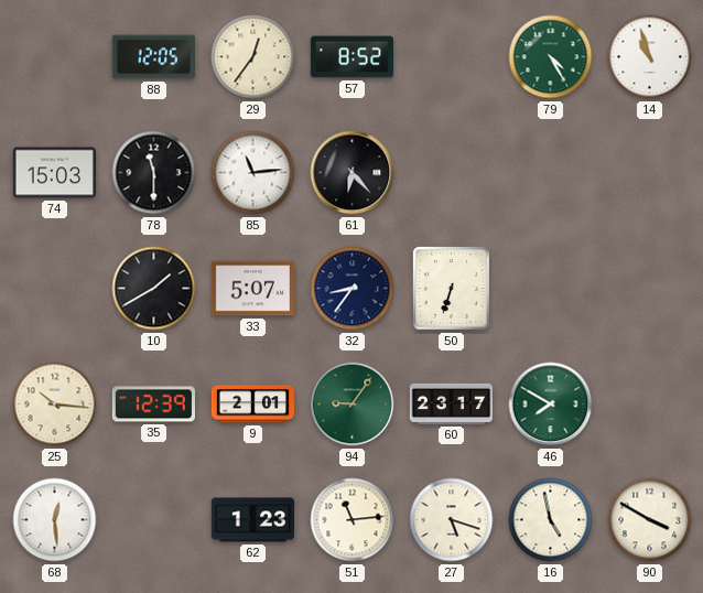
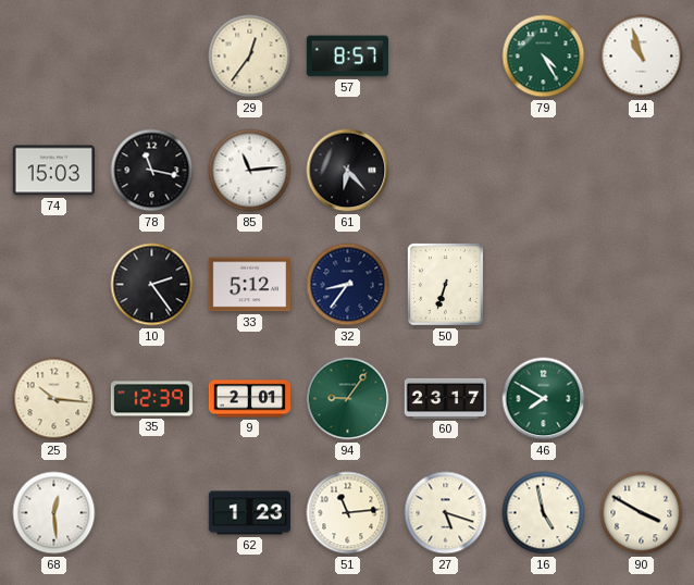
88: 12:05 -> none (153, 57)
57: 8:52 -> 8:57 (347, 57)
78: 11:30 -> 11:17 (152, 171)
10: 1:40 -> 2:24 (152, 285)
33: 5:07 -> 5:12 (249, 285)
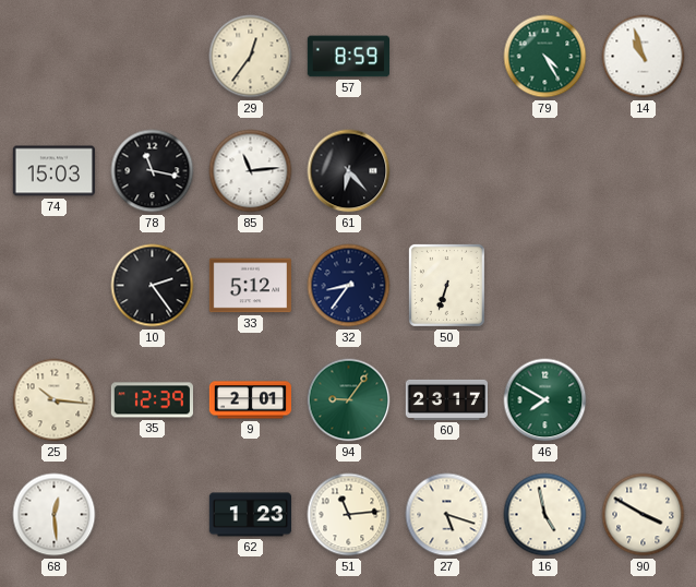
57: 8:57 -> 8:59 (348, 57)
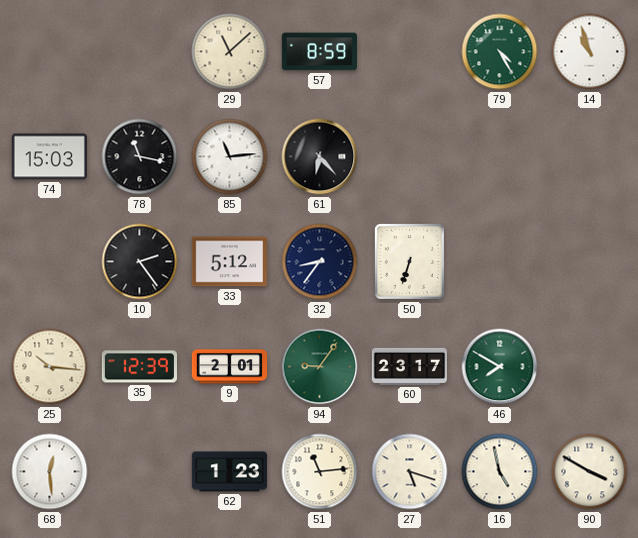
29: 12:36 -> 11:08 (230, 52)
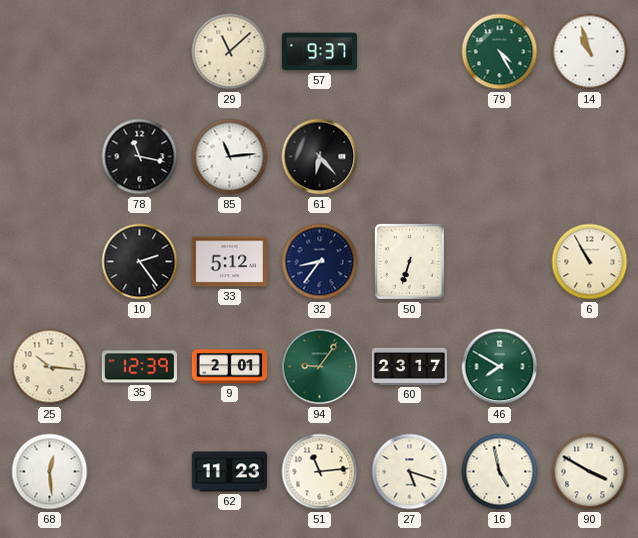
57: 8:59 -> 9:37 (319, 52)
74: 15:03 -> none (49, 157)
6: none -> 10:55 (590, 262)
62: 1:23 -> 11:23 (229, 472)
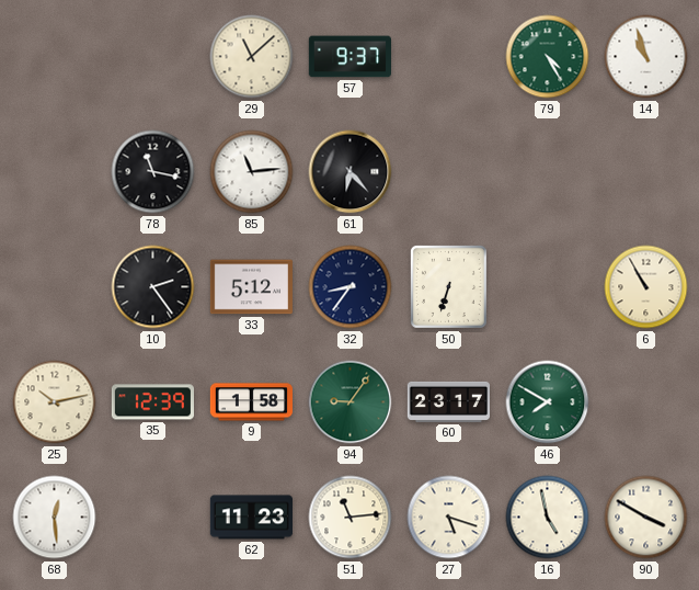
25: 10:16 -> 10:13 (55, 402)
9: 2:01 -> 1:58 (251, 402)
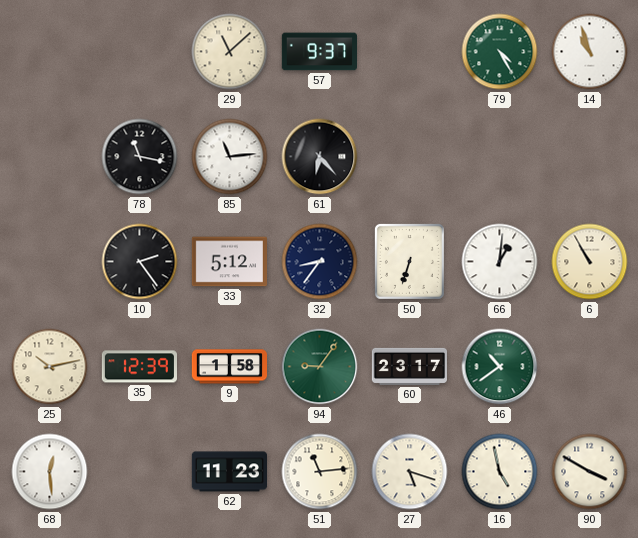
66: none -> 1:01 (500, 262)
46: 7:50 -> 10:39 (500, 367)
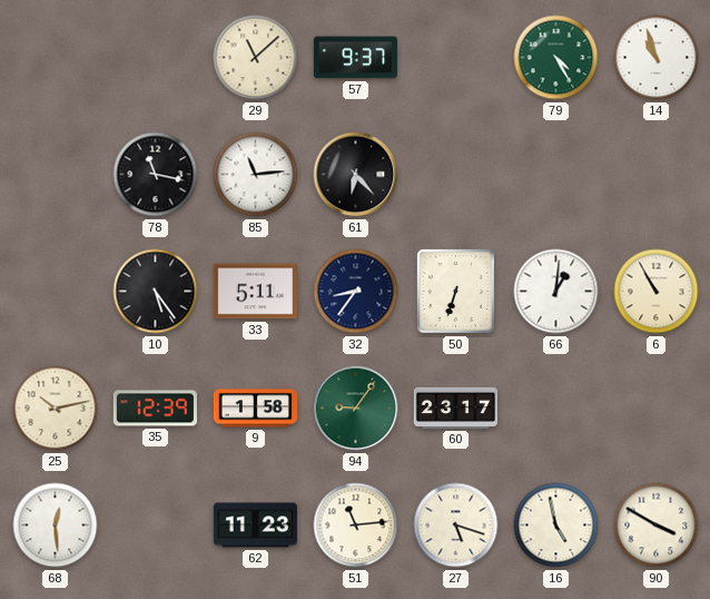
10: 2:24 -> 5:24 (156, 292)
33: 5:12 -> 5:11 (255, 292)
46: 10:39 -> none (500, 367)
